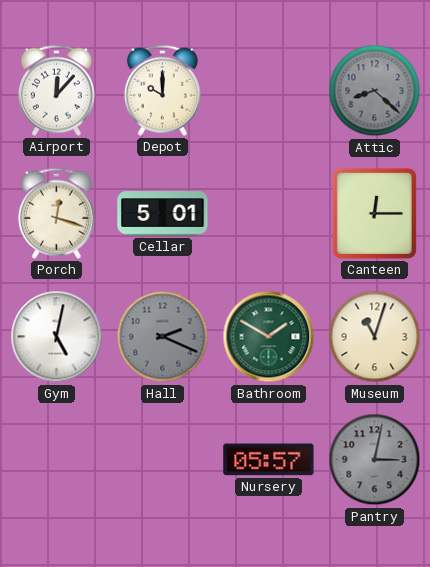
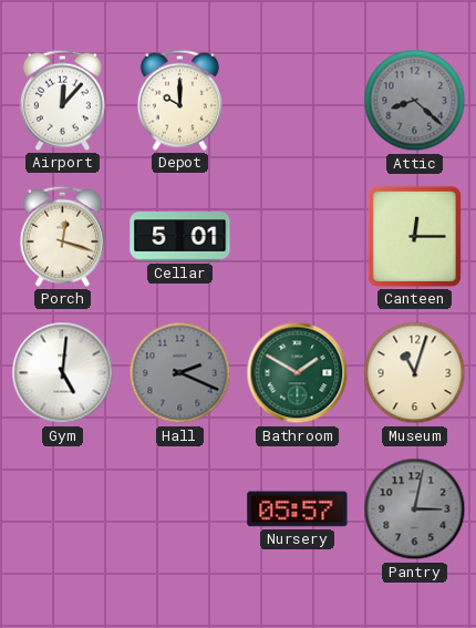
Gym: 5:02 -> 5:01 (63, 373)
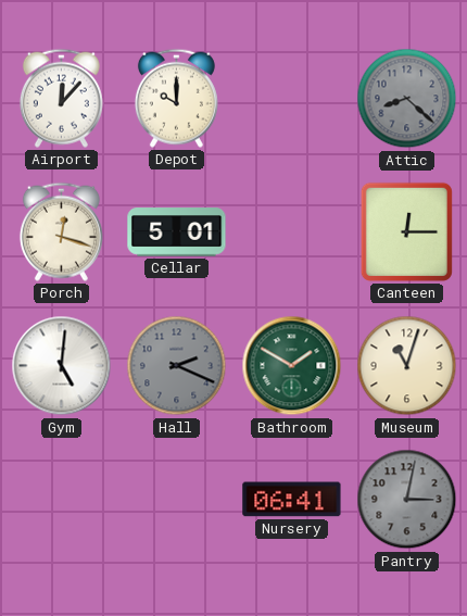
Nursery: 05:57 -> 06:41 (292, 500)
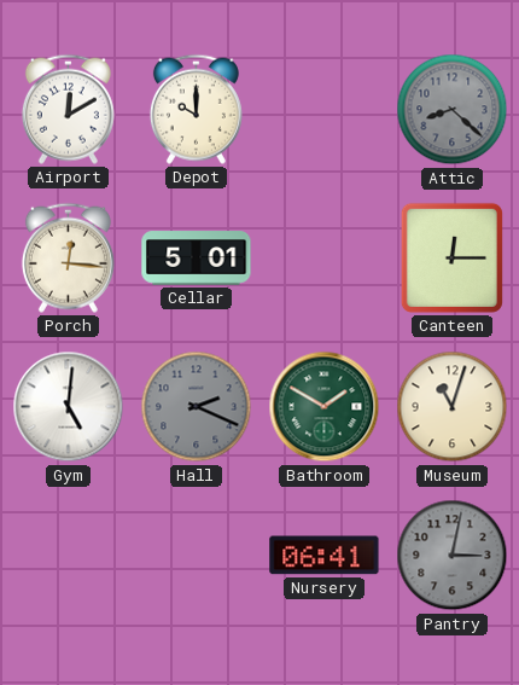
Airport: 12:07 -> 12:10 (68, 109)
Porch: 12:18 -> 12:16 (68, 257)
